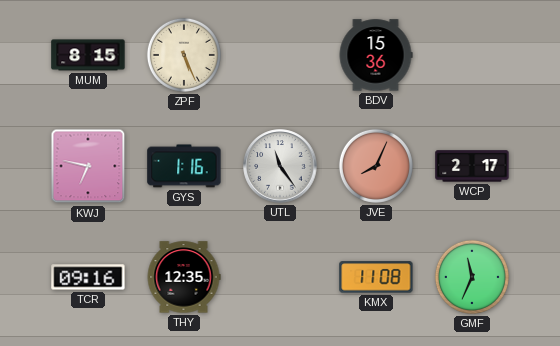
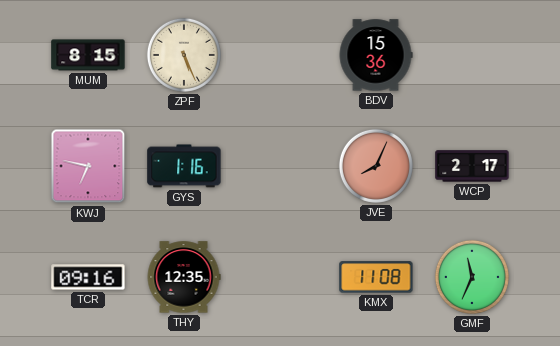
UTL: 11:24 -> none (280, 166)
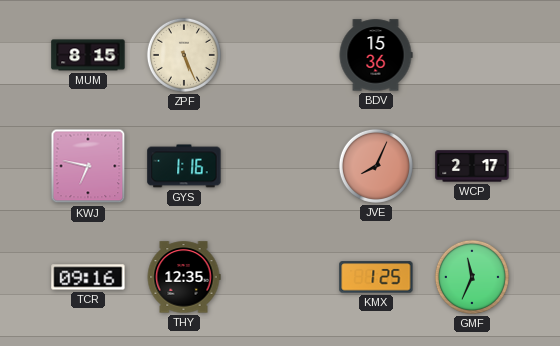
KMX: 11:08 -> 1:25 (376, 277)
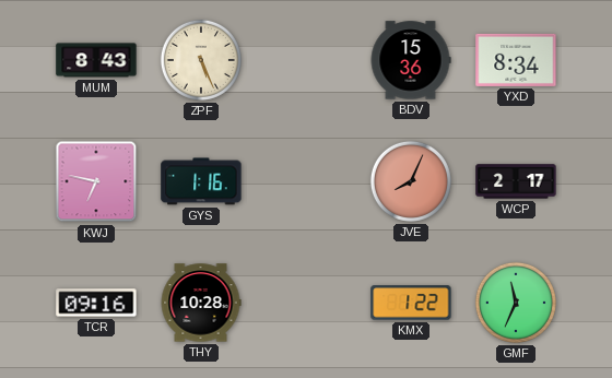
MUM: 8:15 -> 8:43 (96, 60)
YXD: none -> 8:34 (516, 60)
THY: 12:35 -> 10:28 (201, 303)
KMX: 1:25 -> 1:22 (411, 303)
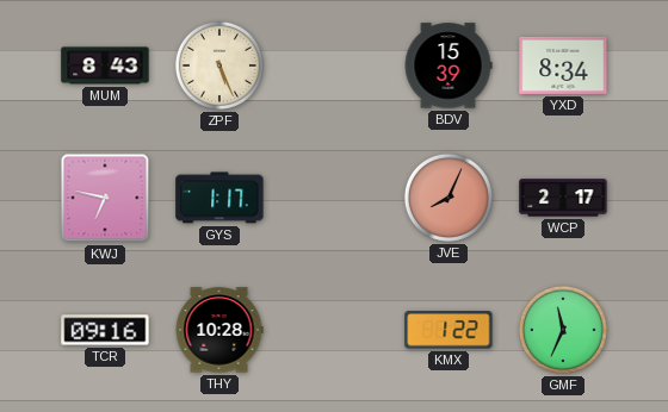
BDV: 15:36 -> 15:39 (449, 65)
GYS: 1:16 -> 1:17 (219, 198)
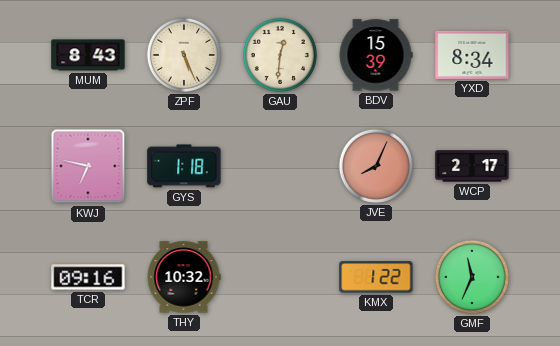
GAU: none -> 12:31 (280, 55)
GYS: 1:17 -> 1:18 (184, 166)
THY: 10:28 -> 10:32 (184, 277)
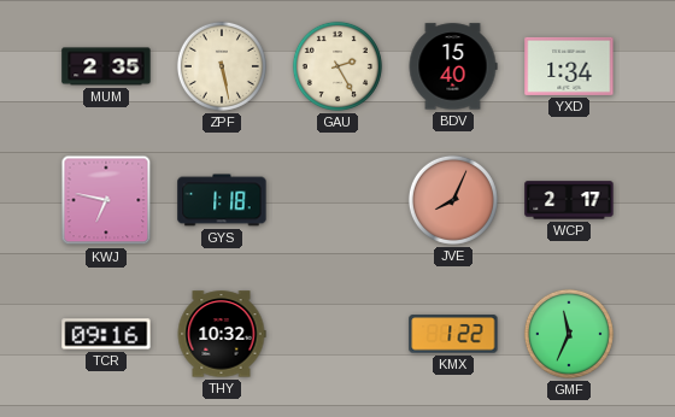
MUM: 8:43 -> 2:35 (106, 66)
ZPF: 5:26 -> 5:28 (222, 66)
GAU: 12:31 -> 2:25 (337, 66)
BDV: 15:39 -> 15:40 (453, 66)
YXD: 8:34 -> 1:34 (569, 66)
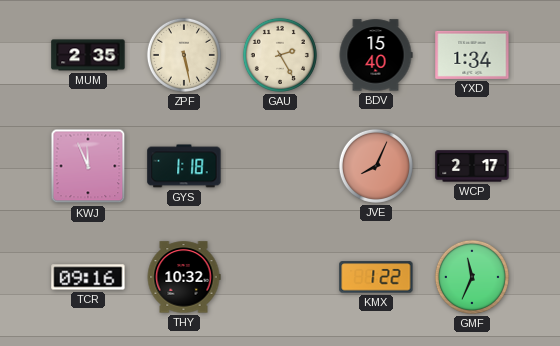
KWJ: 6:47 -> 11:56 (88, 166)
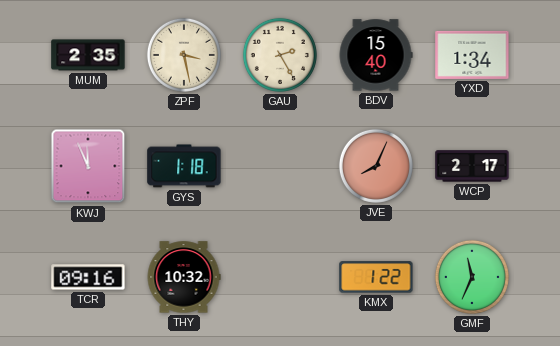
ZPF: 5:28 -> 3:28 (184, 55)
